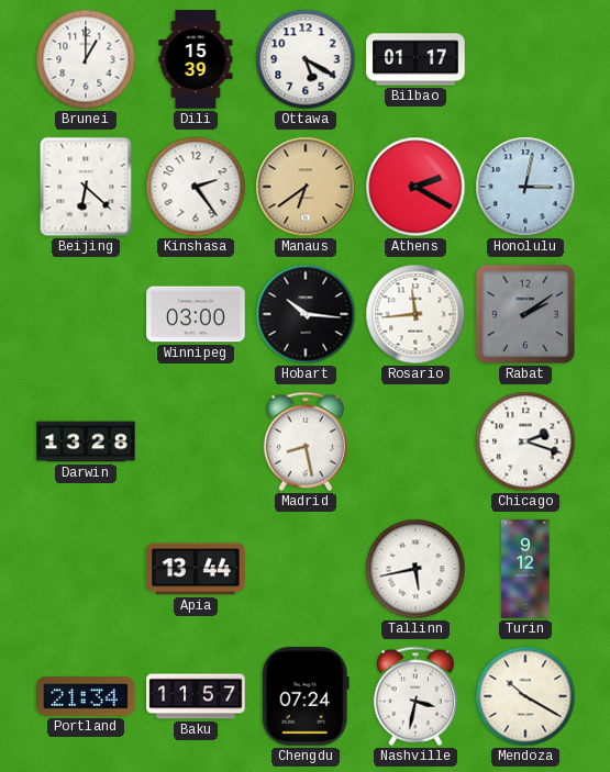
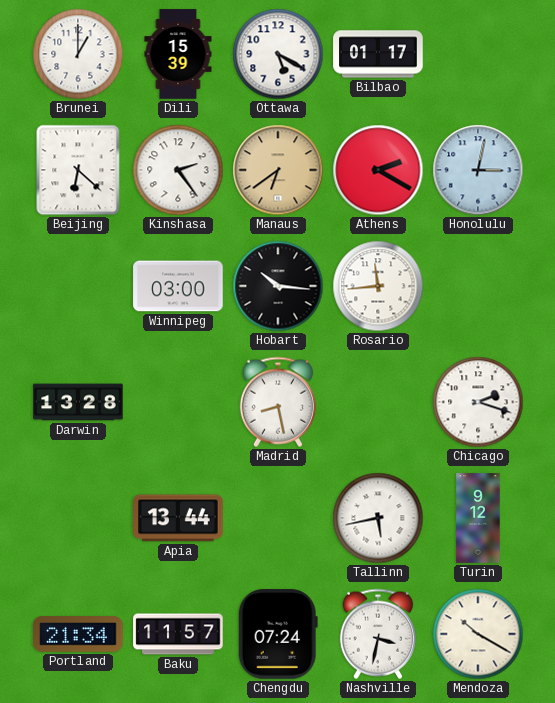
Rabat: 2:09 -> none (525, 314)
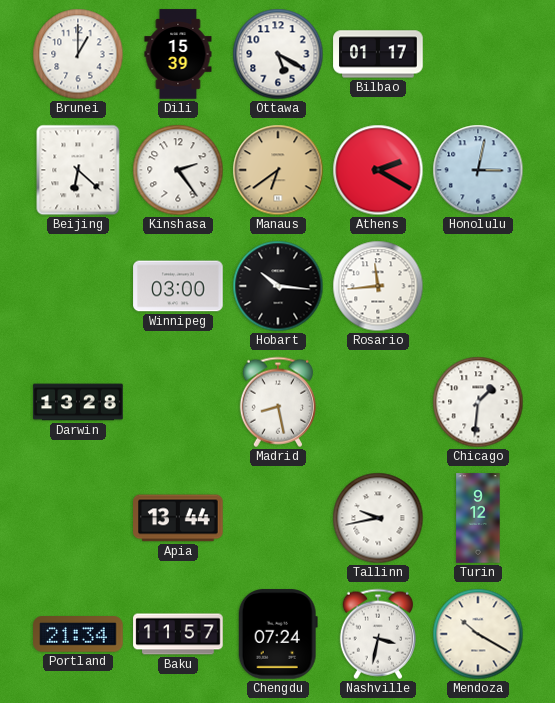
Chicago: 2:18 -> 1:31 (478, 402)
Tallinn: 5:43 -> 9:43 (378, 518)
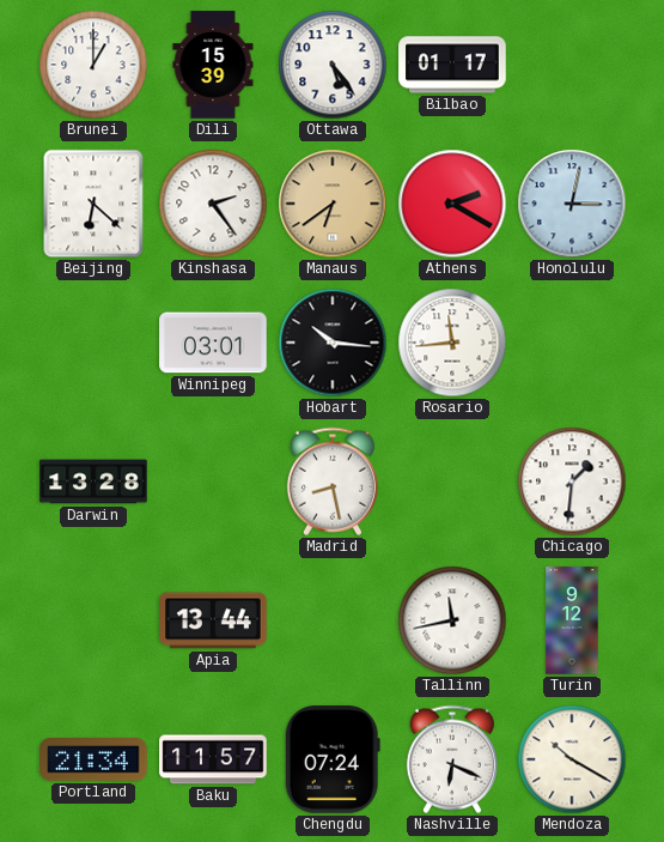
Ottawa: 5:20 -> 5:24 (333, 65)
Winnipeg: 03:00 -> 03:01 (213, 343)
Tallinn: 9:43 -> 11:43 (452, 620)
Nashville: 3:32 -> 6:19 (452, 759)
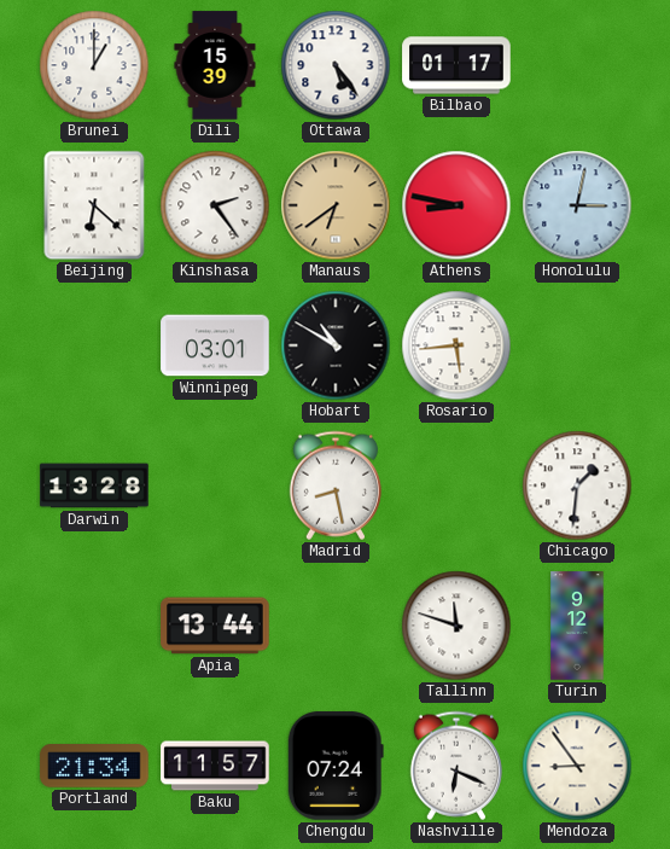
Athens: 2:20 -> 8:47 (456, 205)
Hobart: 10:16 -> 10:50 (336, 345)
Rosario: 11:44 -> 5:44 (456, 345)
Tallinn: 11:43 -> 11:48 (456, 626)
Mendoza: 10:20 -> 8:54 (577, 766)
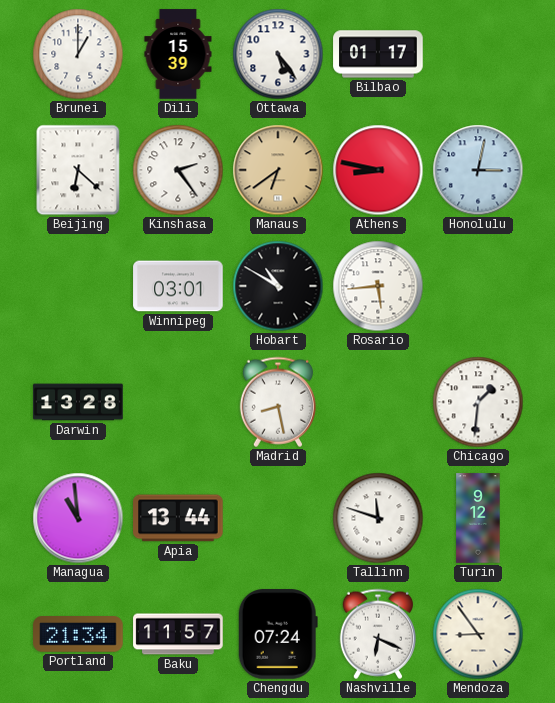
Managua: none -> 10:59 (78, 518)
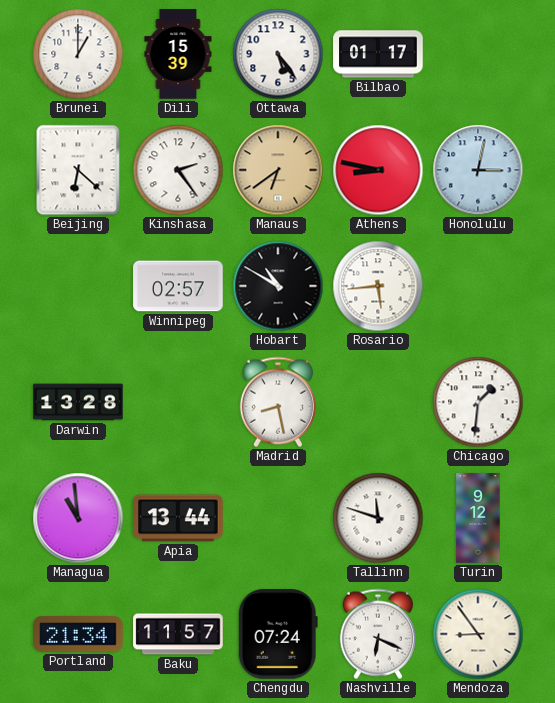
Winnipeg: 03:01 -> 02:57 (178, 286)
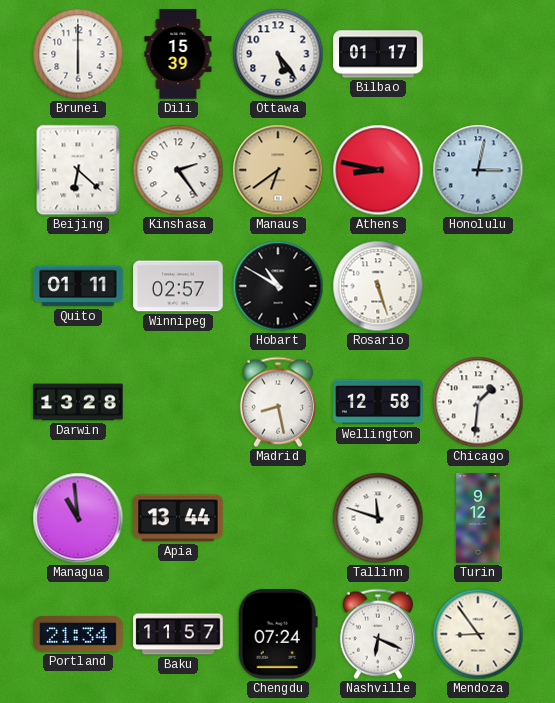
Brunei: 1:00 -> 6:00 (78, 54)
Quito: none -> 01:11 (78, 286)
Rosario: 5:44 -> 5:27 (378, 286)
Wellington: none -> 12:58 (378, 402)
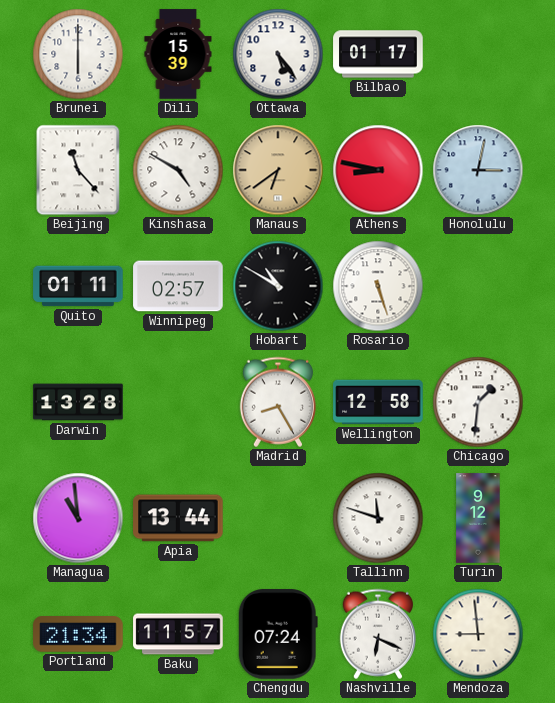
Beijing: 6:22 -> 11:23 (78, 170)
Kinshasa: 2:24 -> 4:50 (178, 170)
Madrid: 8:28 -> 8:25 (278, 402)
Mendoza: 8:54 -> 8:59 (478, 634)
